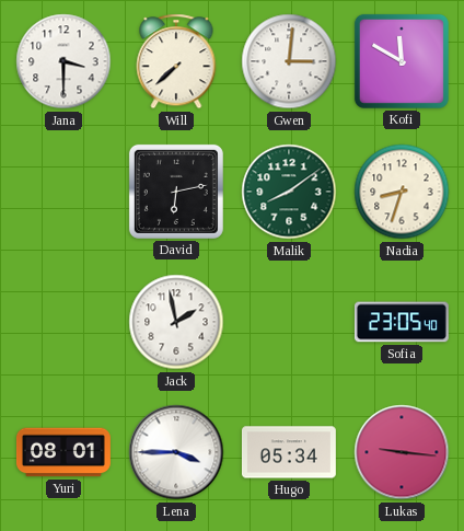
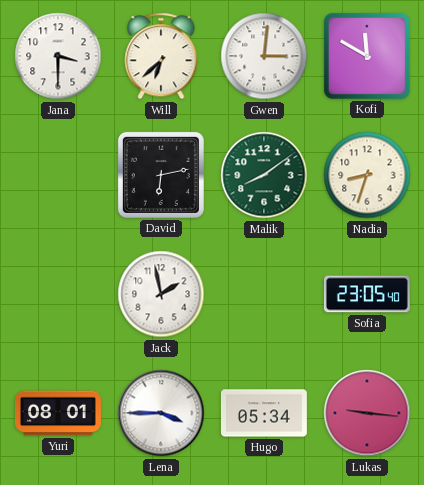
Will: 7:38 -> 6:38 (161, 56)
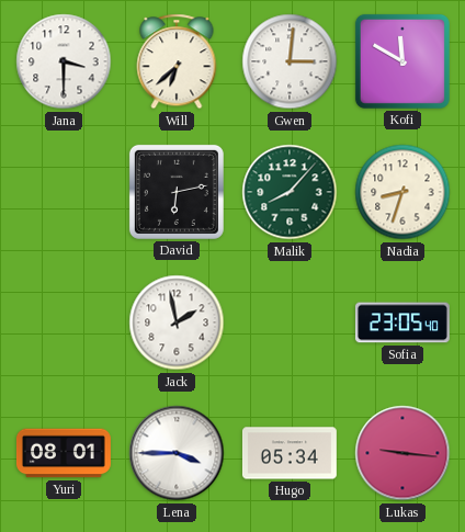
Malik: 8:09 -> 8:07 (290, 192)
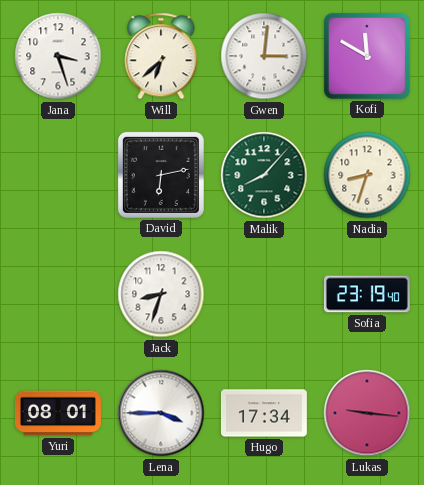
Jana: 3:30 -> 3:27 (58, 56)
Jack: 1:58 -> 8:33 (161, 294)
Sofia: 23:05 -> 23:19 (367, 294)
Hugo: 05:34 -> 17:34 (264, 413)
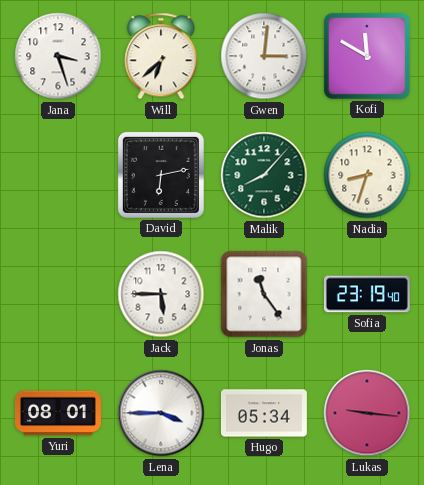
Jack: 8:33 -> 5:45 (161, 294)
Jonas: none -> 11:24 (264, 294)
Hugo: 17:34 -> 05:34 (264, 413)
